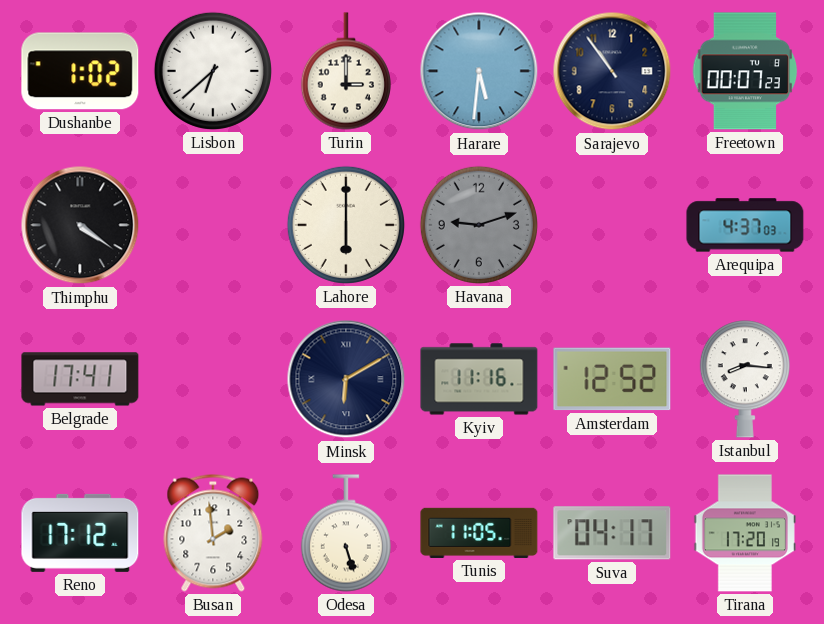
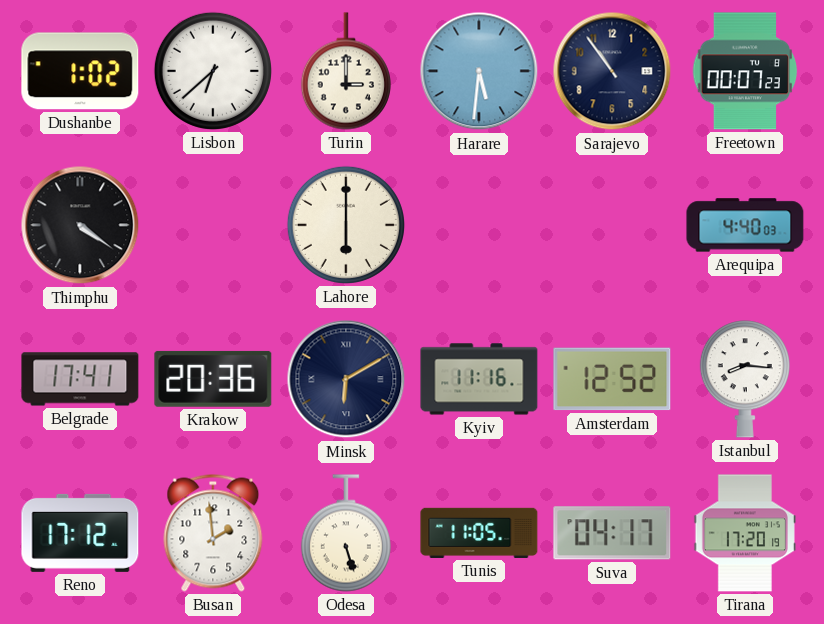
Havana: 9:12 -> none (479, 225)
Arequipa: 4:37 -> 4:40 (745, 225)
Krakow: none -> 20:36 (213, 379)
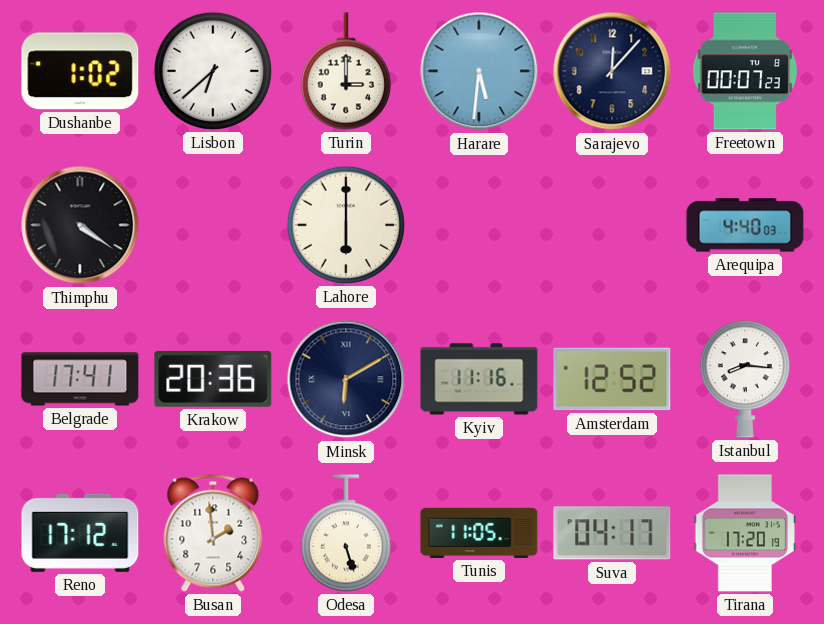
Sarajevo: 10:54 -> 12:07 (612, 71)
